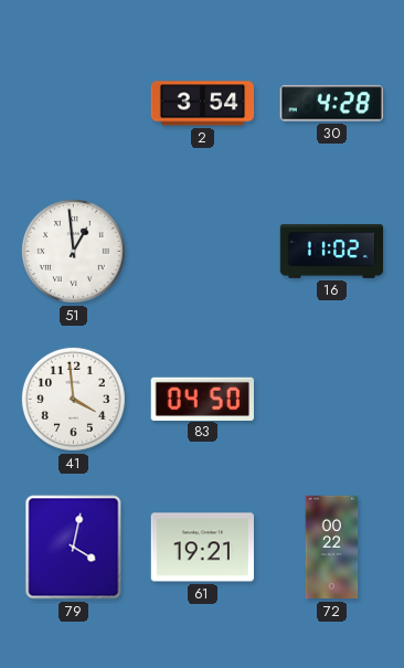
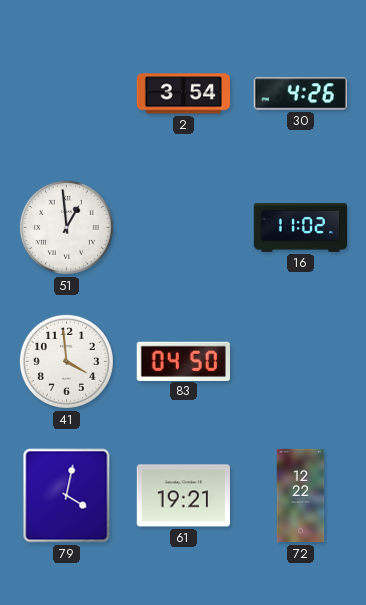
30: 4:28 -> 4:26 (300, 94)
72: 00:22 -> 12:22 (301, 496)
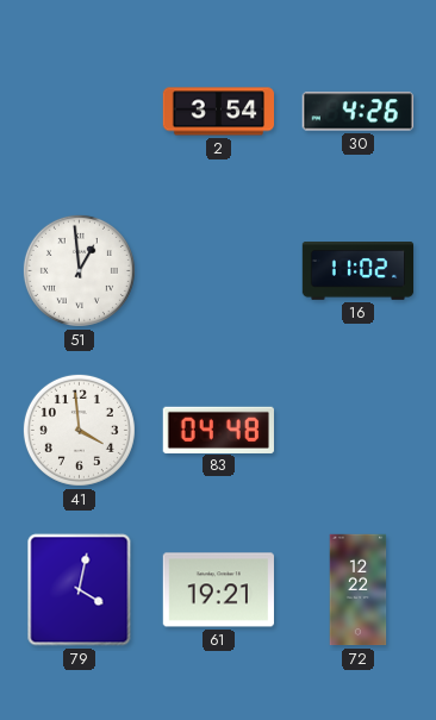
83: 04:50 -> 04:48 (218, 430)
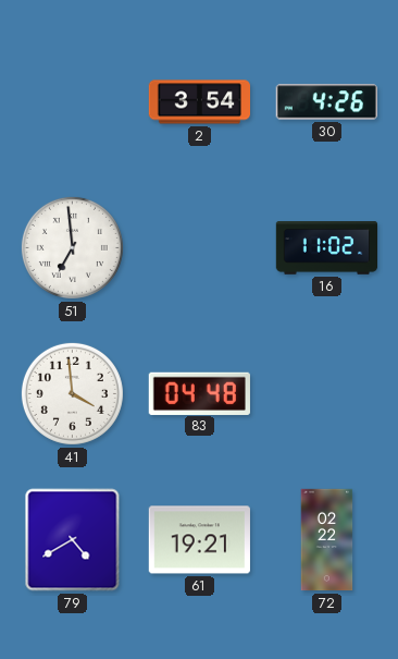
51: 12:59 -> 6:59 (72, 247)
79: 4:02 -> 4:40 (73, 540)
72: 12:22 -> 02:22 (327, 540)
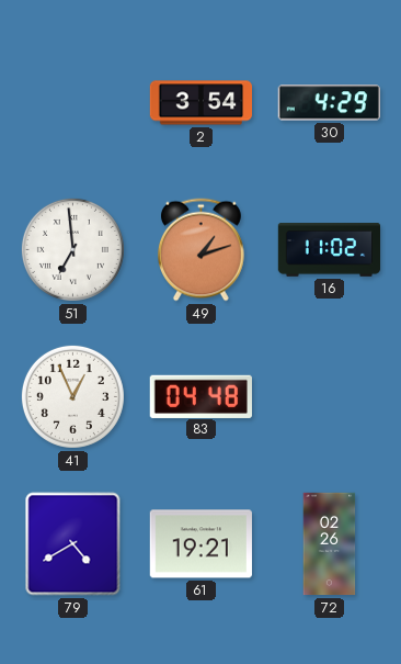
30: 4:26 -> 4:29 (329, 103)
49: none -> 1:12 (200, 250)
41: 3:59 -> 12:56 (72, 396)
72: 02:22 -> 02:26 (330, 544)
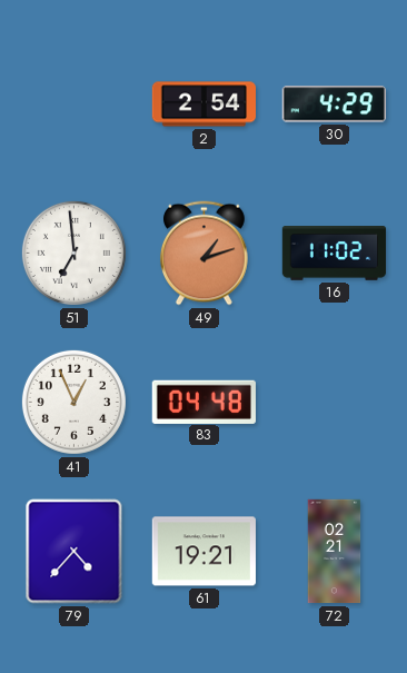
2: 3:54 -> 2:54 (205, 105)
79: 4:40 -> 4:37 (75, 552)
72: 02:26 -> 02:21 (335, 552)
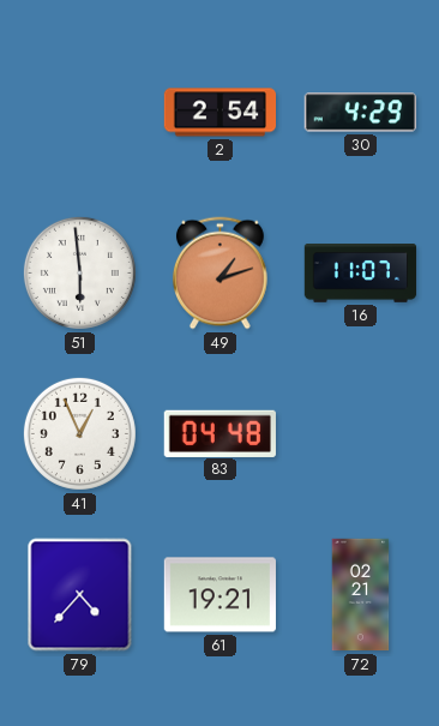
51: 6:59 -> 5:59 (79, 272)
16: 11:02 -> 11:07 (361, 274)
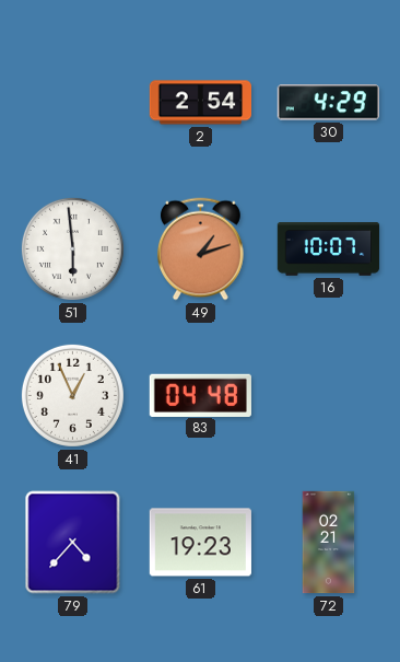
16: 11:07 -> 10:07 (329, 249)
61: 19:21 -> 19:23 (200, 543)
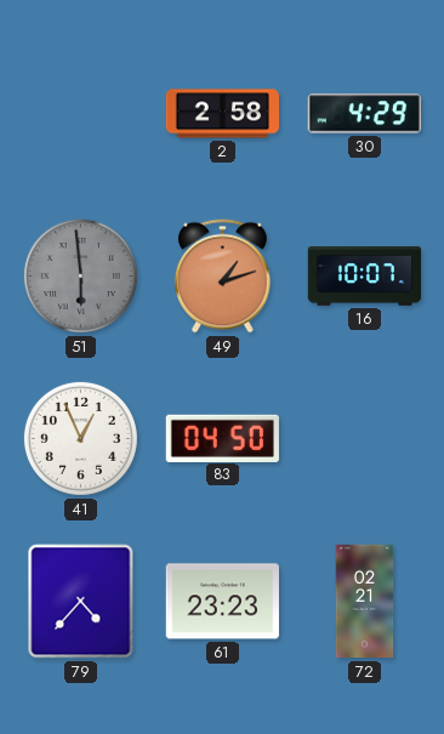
2: 2:54 -> 2:58 (223, 114)
51 dial: white -> grey (80, 275)
83: 04:48 -> 04:50 (222, 438)
61: 19:23 -> 23:23 (222, 602)
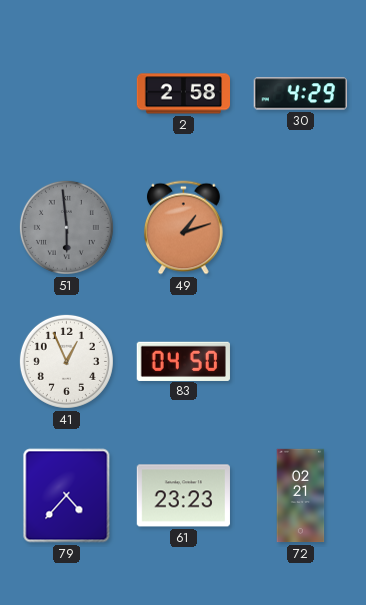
16: 10:07 -> none (365, 277)
